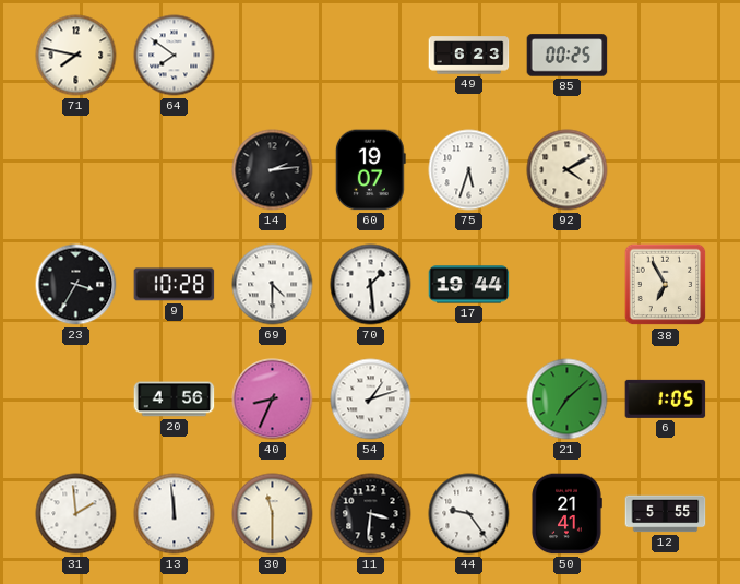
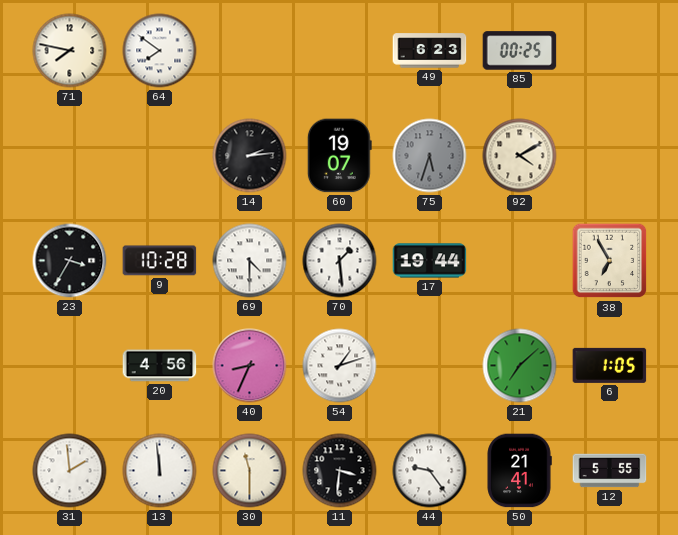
75 dial: white -> grey (430, 156)
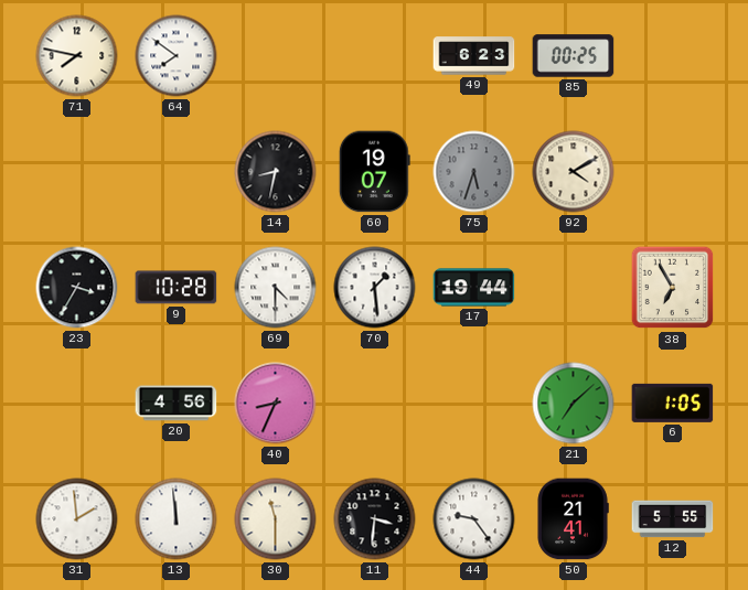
14: 2:14 -> 8:32 (276, 172)
54: 1:12 -> none (340, 366)
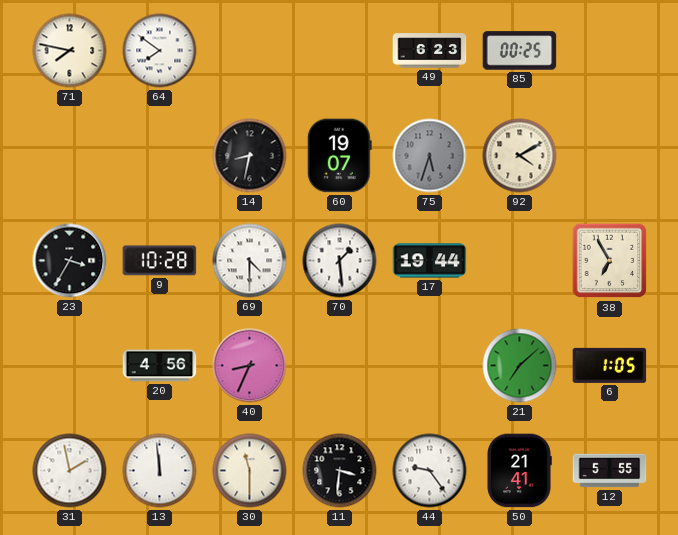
31: 1:59 -> 1:58 (70, 471)
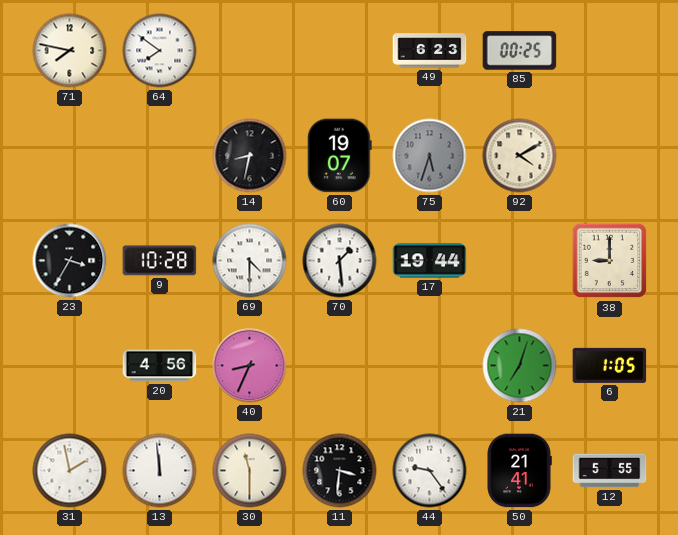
38: 6:55 -> 9:00 (610, 261)
21: 7:08 -> 7:03 (520, 366)
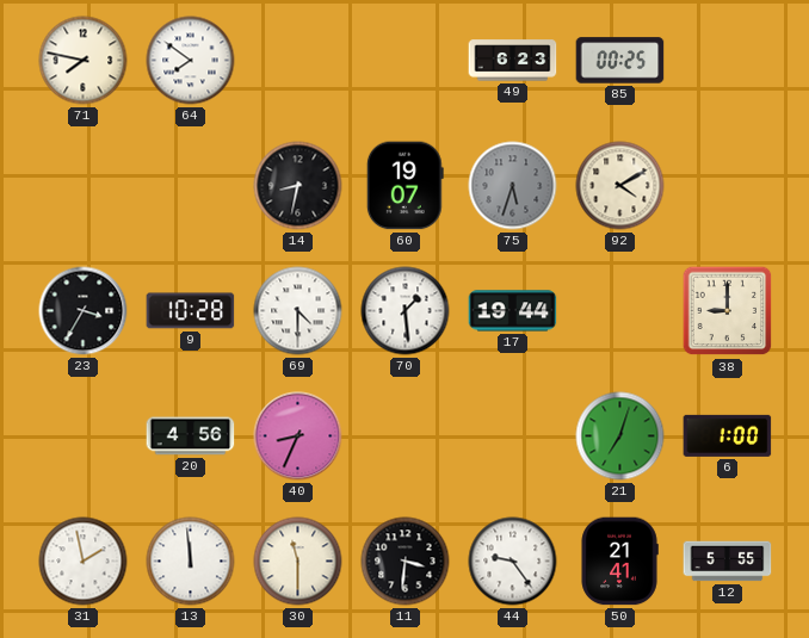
6: 1:05 -> 1:00 (728, 435)
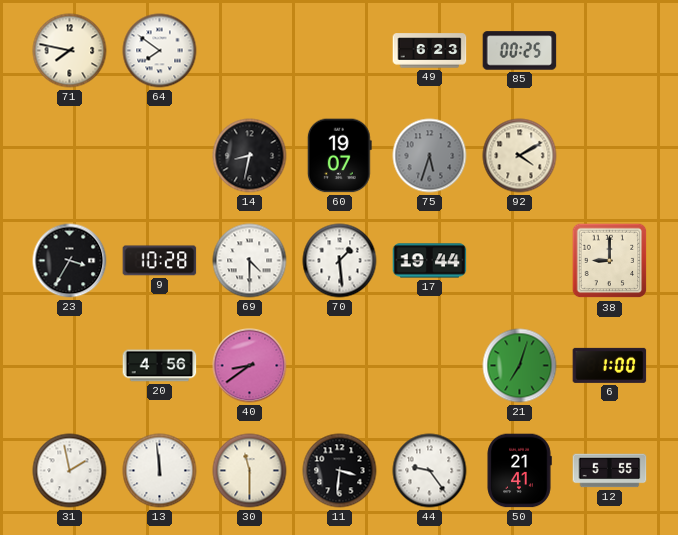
40: 8:34 -> 8:39 (250, 366)
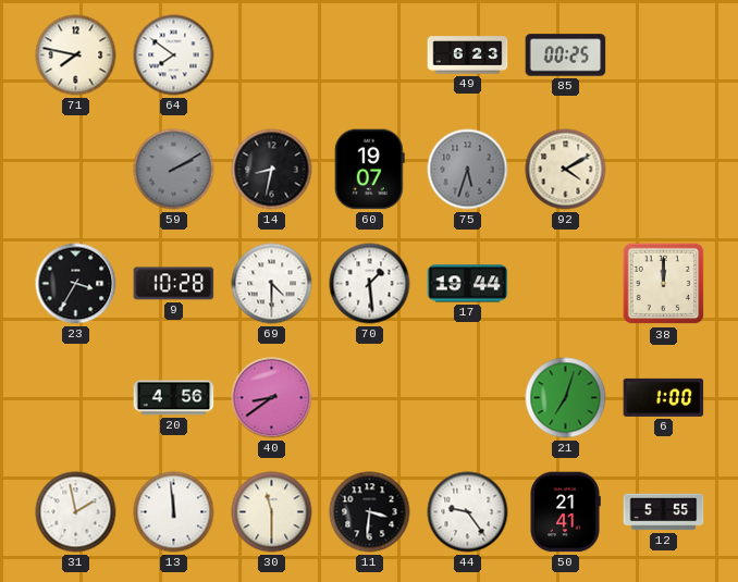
59: none -> 2:10 (174, 170)
38: 9:00 -> 12:00 (664, 284)
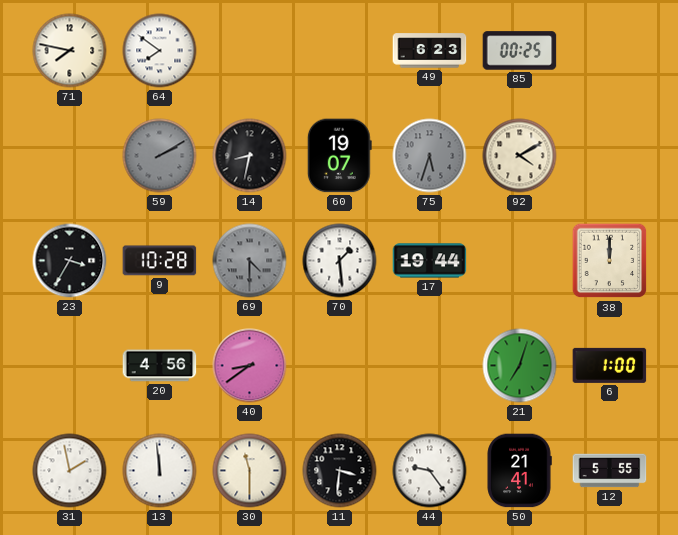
69 dial: white -> grey (250, 261)
